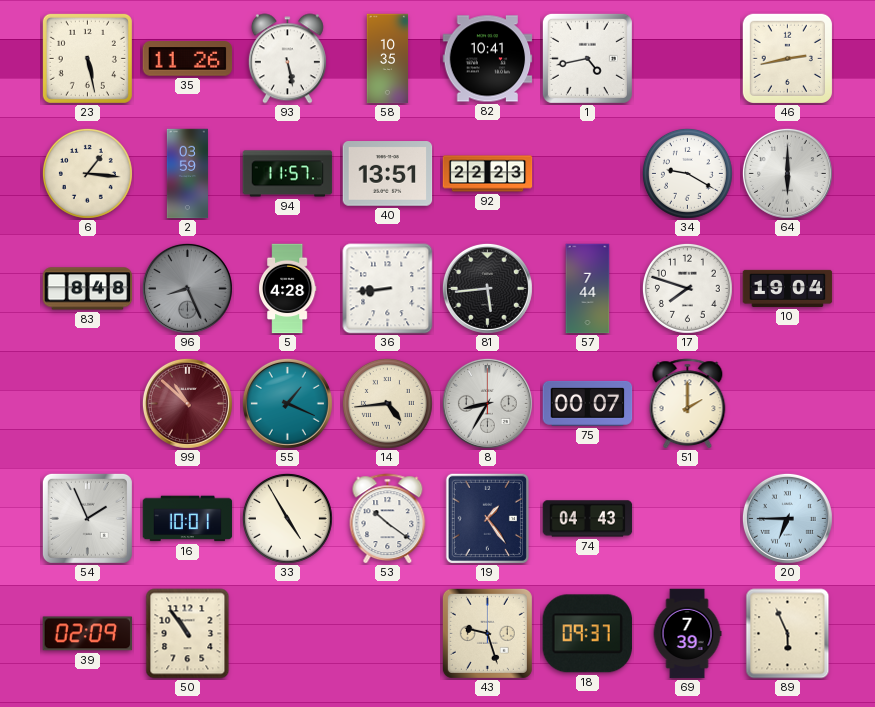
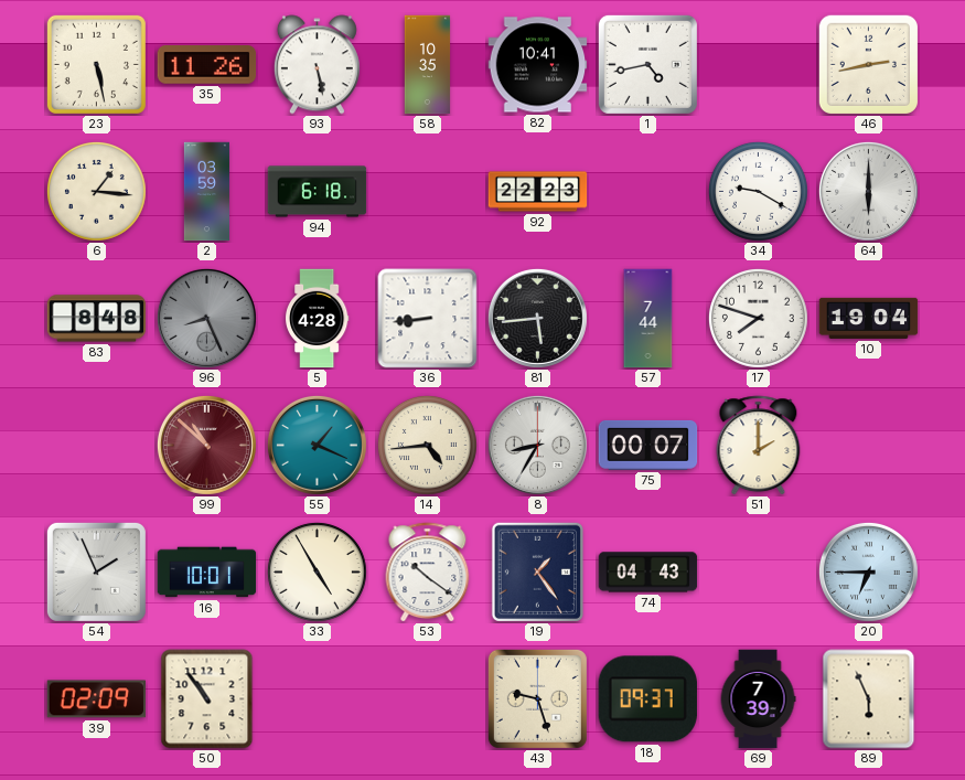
94: 11:57 -> 6:18 (318, 192)
40: 13:51 -> none (388, 174)
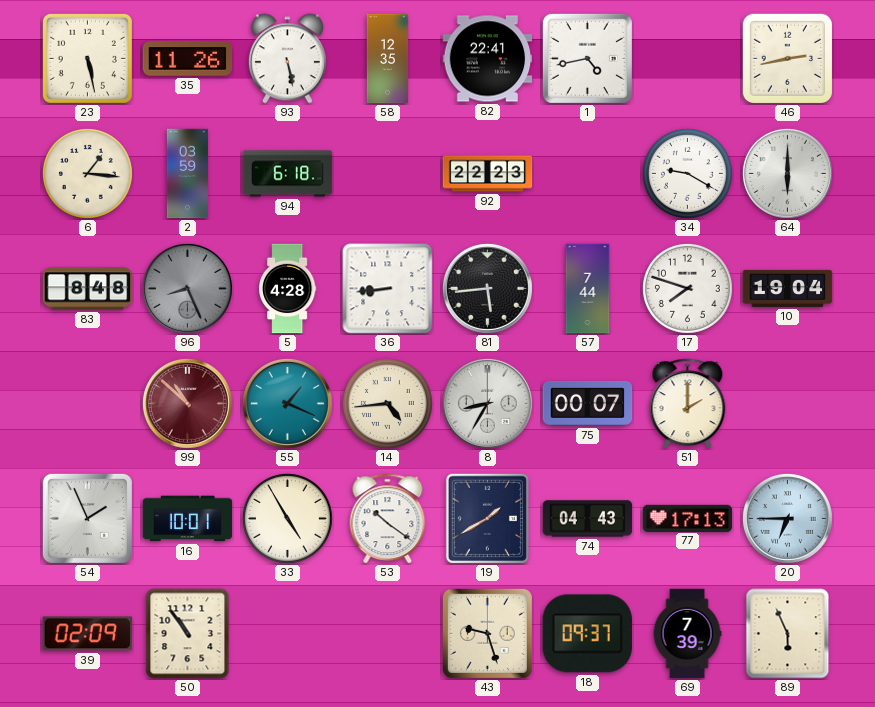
58: 10:35 -> 12:35 (388, 59)
82: 10:41 -> 22:41 (488, 59)
19: 1:24 -> 1:40 (487, 518)
77: none -> 17:13 (688, 518)
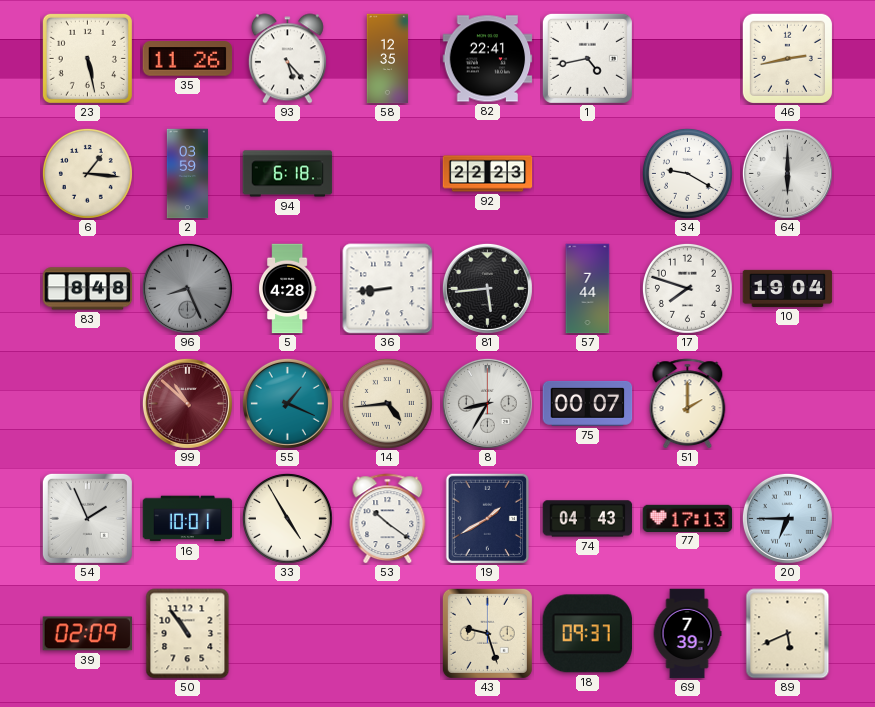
93: 5:28 -> 5:23 (287, 59)
89: 5:56 -> 5:41 (788, 634)
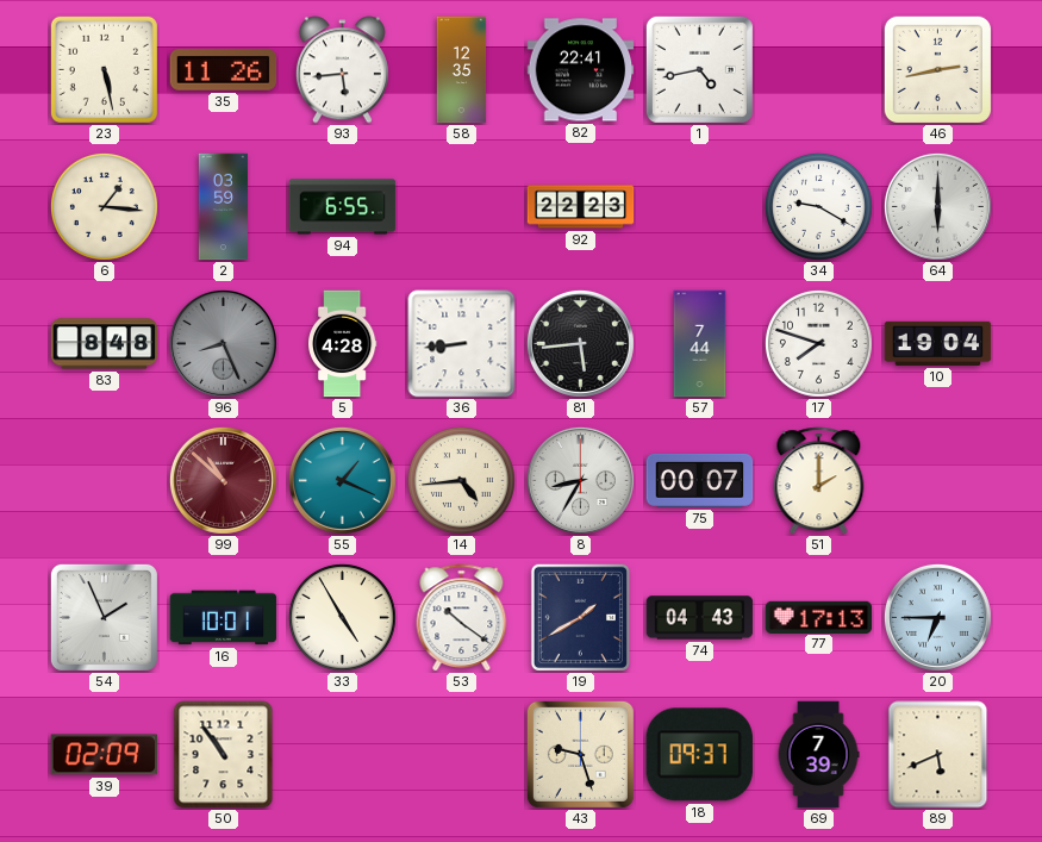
93: 5:23 -> 5:44 (342, 70)
94: 6:18 -> 6:55 (343, 207)
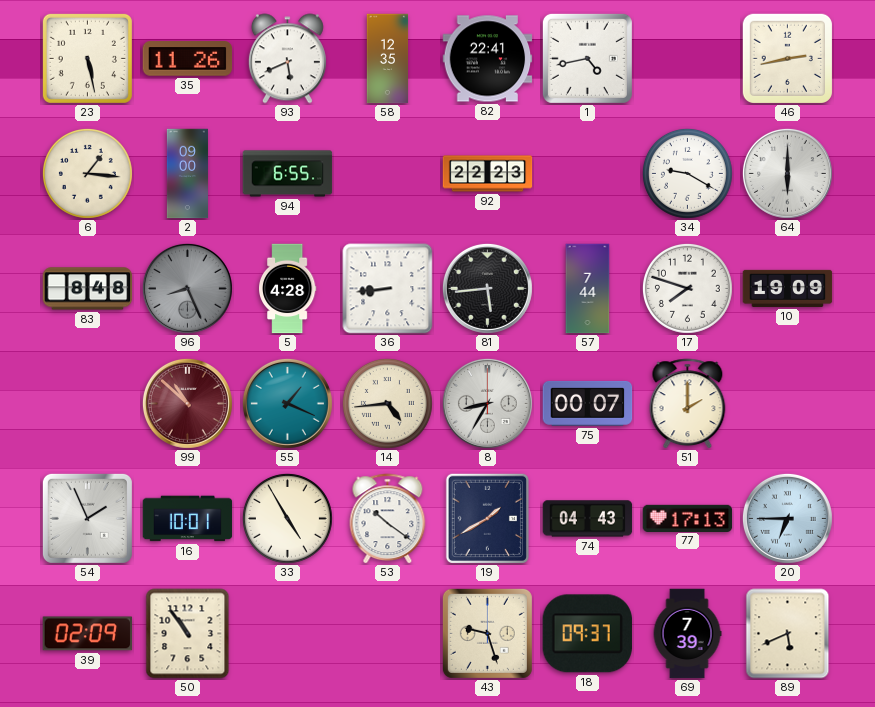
93: 5:44 -> 5:41 (287, 59)
2: 03:59 -> 09:00 (187, 174)
10: 19:04 -> 19:09 (788, 288)
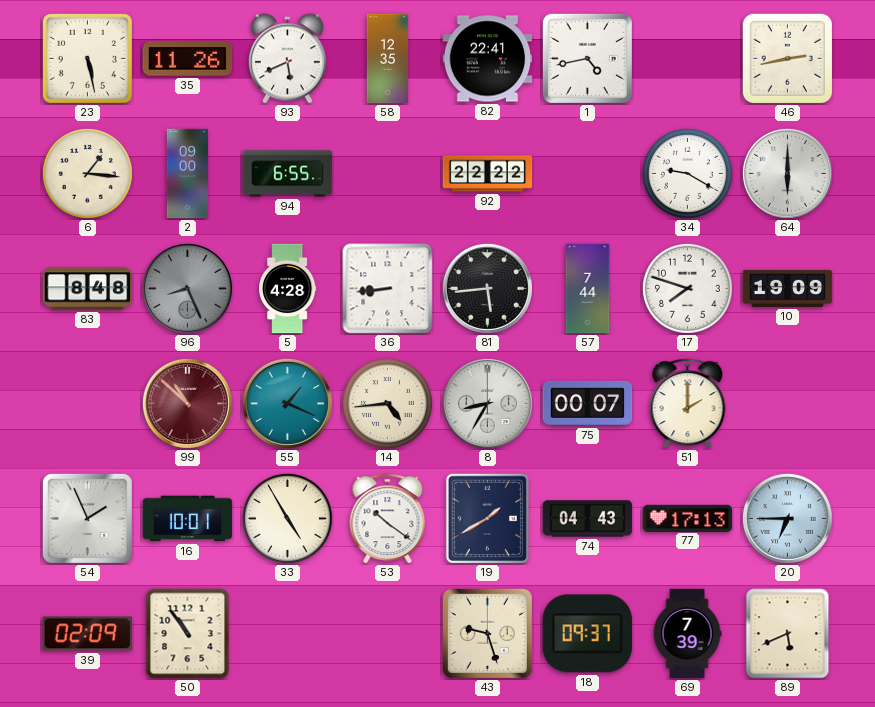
92: 22:23 -> 22:22 (488, 174)
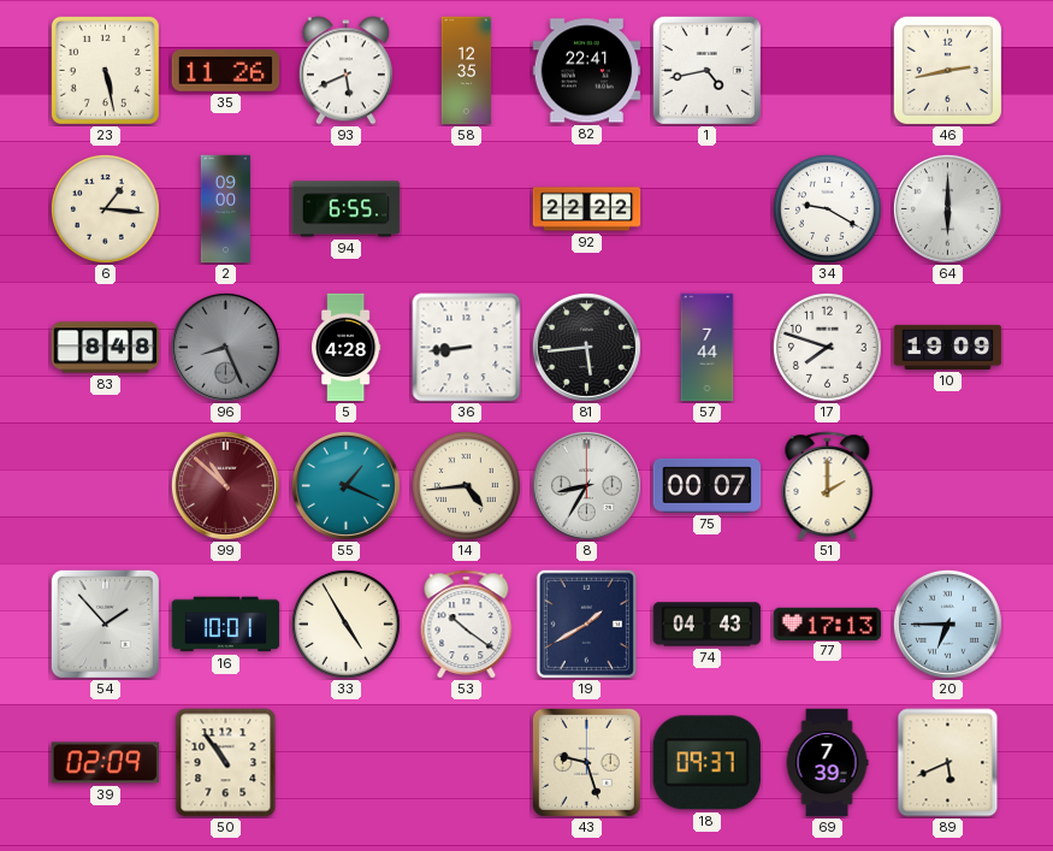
54: 1:56 -> 1:53 (105, 624)
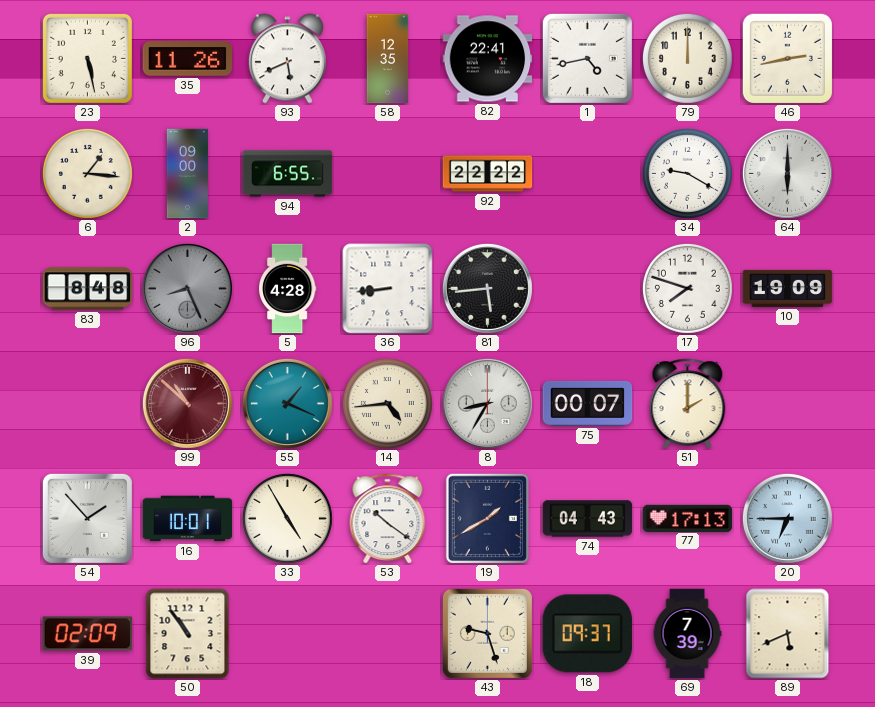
79: none -> 12:00 (687, 58)
57: 7:44 -> none (708, 348)
